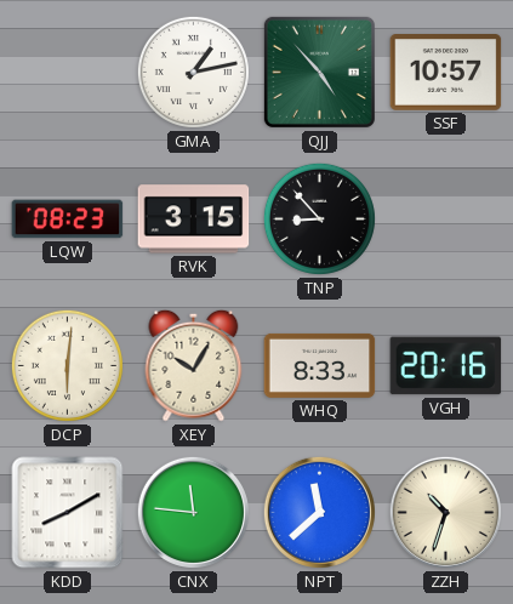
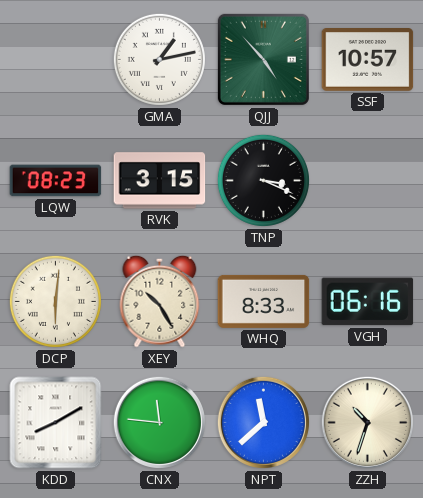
TNP: 8:53 -> 3:19 (263, 180)
XEY: 10:05 -> 10:25 (160, 301)
VGH: 20:16 -> 06:16 (368, 302)
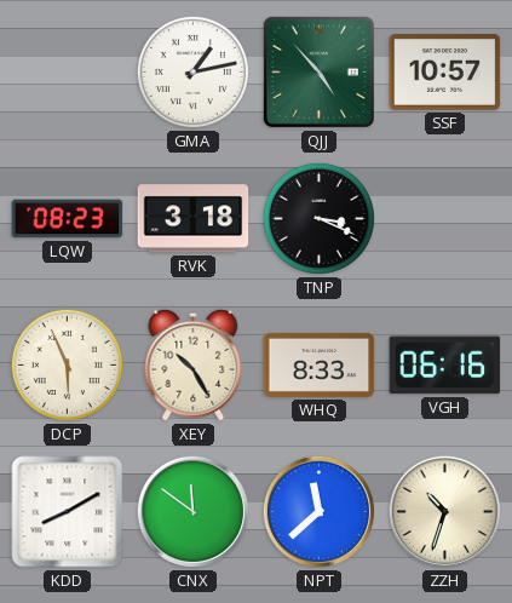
RVK: 3:15 -> 3:18 (194, 219)
DCP: 6:01 -> 5:56 (67, 364)
CNX: 11:46 -> 11:51 (192, 511)
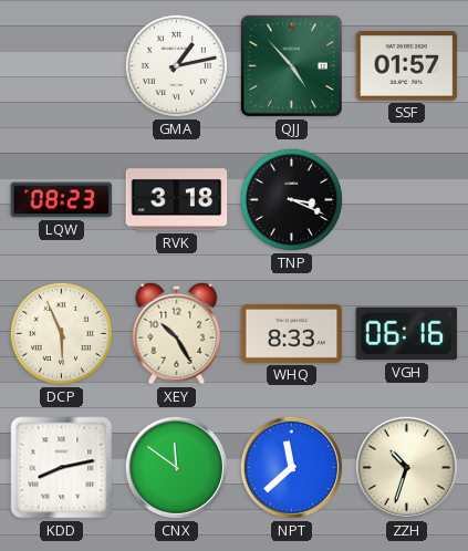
SSF: 10:57 -> 01:57 (407, 66)
KDD: 8:10 -> 8:13 (62, 468)
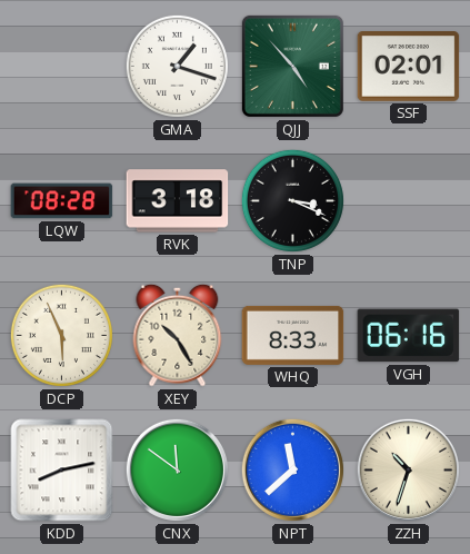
GMA: 1:13 -> 1:18 (177, 66)
SSF: 01:57 -> 02:01 (409, 67)
LQW: 08:23 -> 08:28 (62, 201)
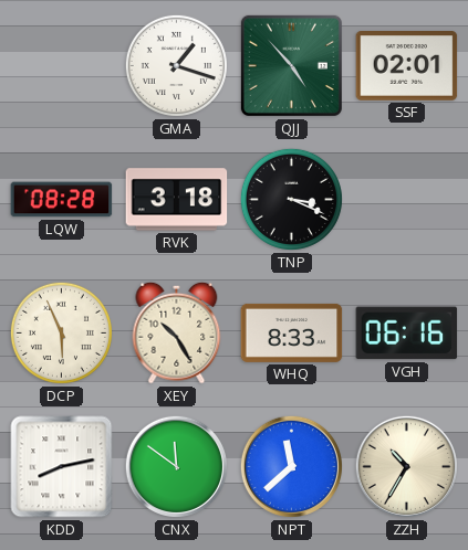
ZZH: 10:33 -> 10:35 (406, 466)
